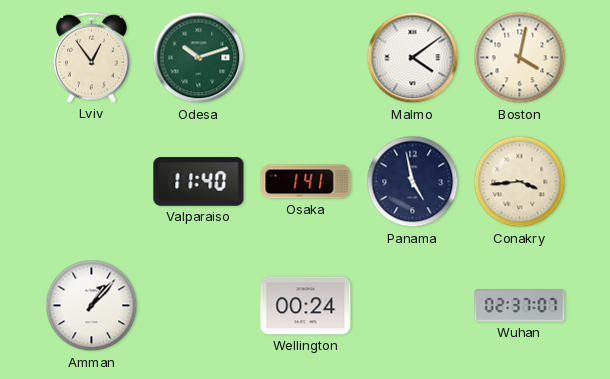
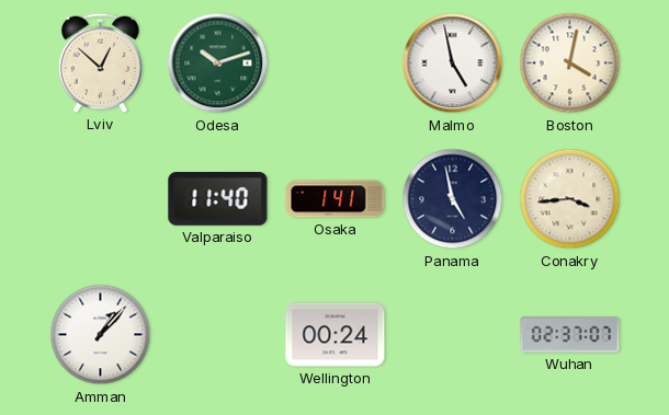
Lviv: 12:54 -> 12:52 (100, 62)
Malmo: 4:09 -> 4:58 (453, 64)
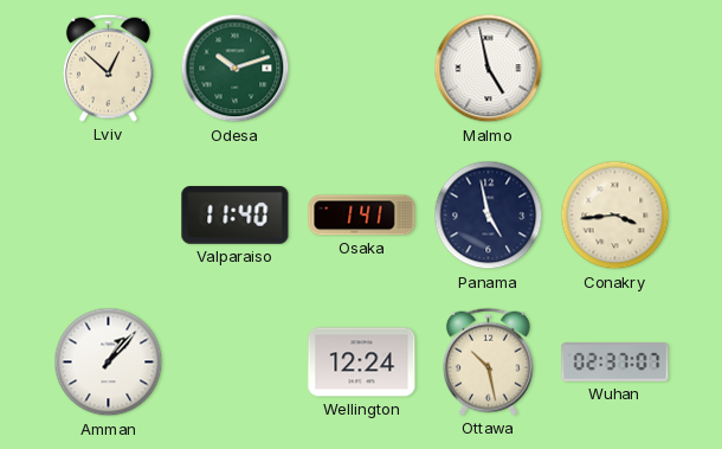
Boston: 4:02 -> none (570, 64)
Wellington: 00:24 -> 12:24 (362, 363)
Ottawa: none -> 10:28 (488, 361)
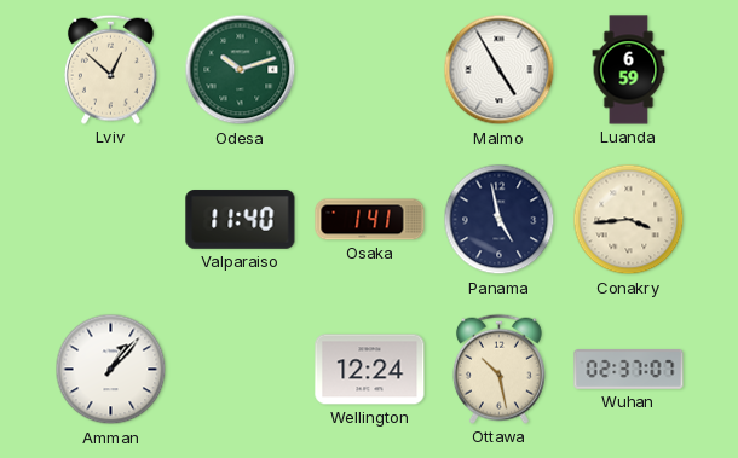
Malmo: 4:58 -> 4:55 (500, 70)
Luanda: none -> 6:59 (629, 70)
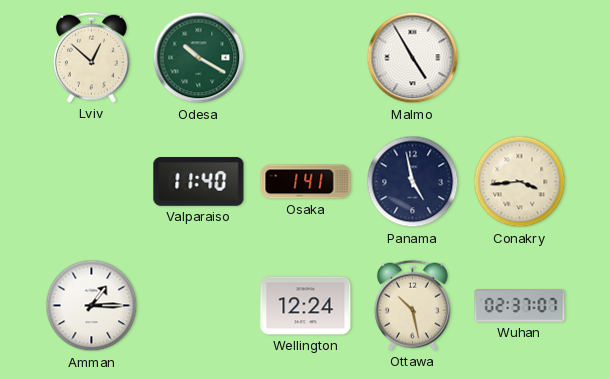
Odesa: 10:12 -> 10:20 (199, 58)
Luanda: 6:59 -> none (629, 70)
Amman: 1:07 -> 1:15 (92, 306)
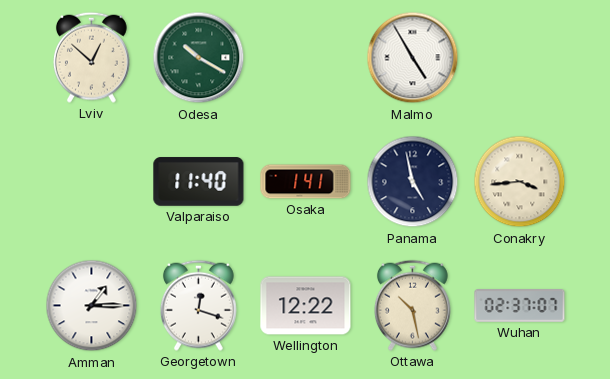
Georgetown: none -> 12:18 (198, 305)
Wellington: 12:24 -> 12:22 (306, 306)
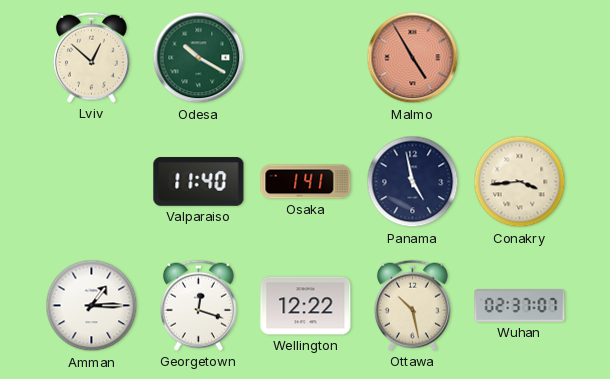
Malmo dial: white -> salmon (413, 58)
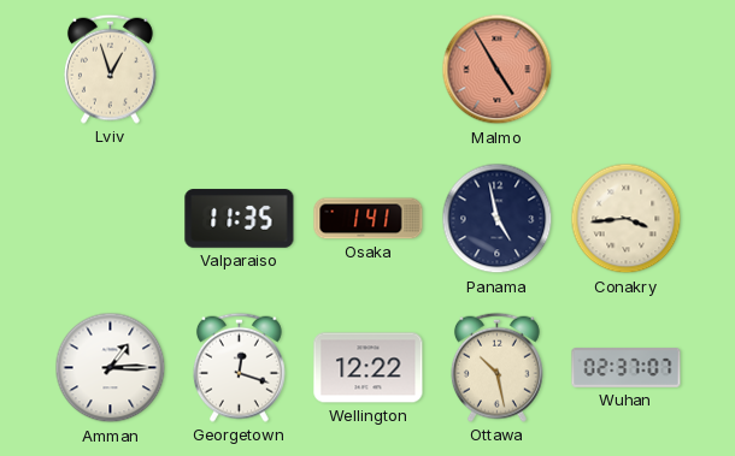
Lviv: 12:52 -> 12:57 (110, 69)
Odesa: 10:20 -> none (199, 58)
Valparaiso: 11:40 -> 11:35 (240, 219)
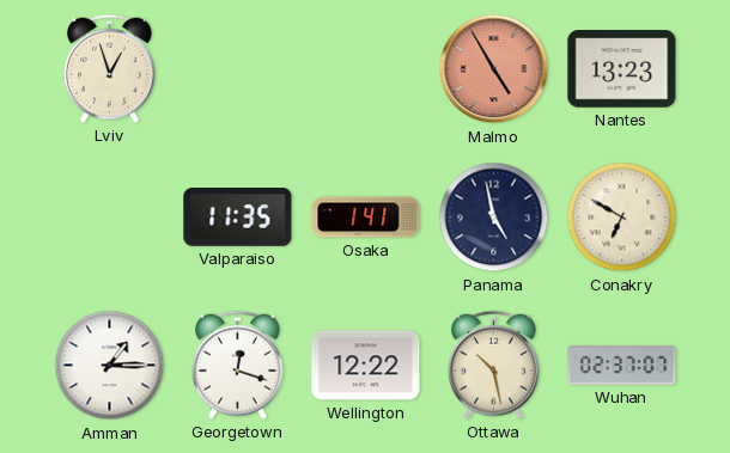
Nantes: none -> 13:23 (622, 69)
Conakry: 3:44 -> 6:50 (622, 218)
